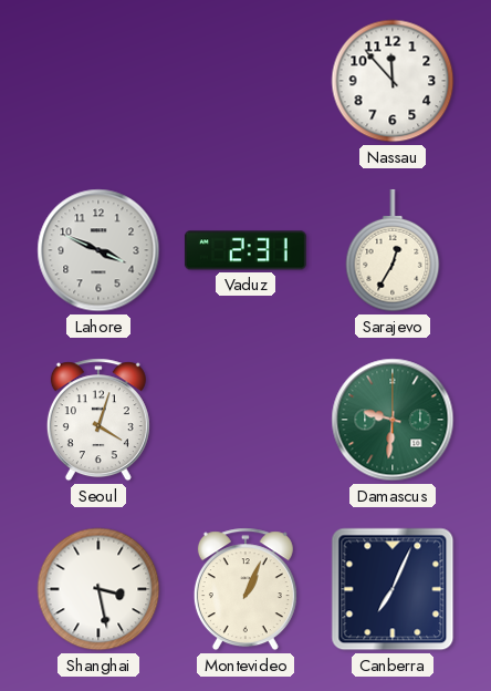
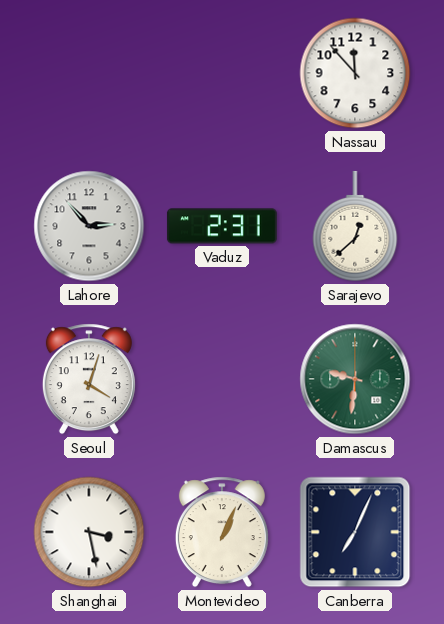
Lahore: 3:49 -> 2:53 (89, 226)
Sarajevo: 12:35 -> 12:38 (355, 226)
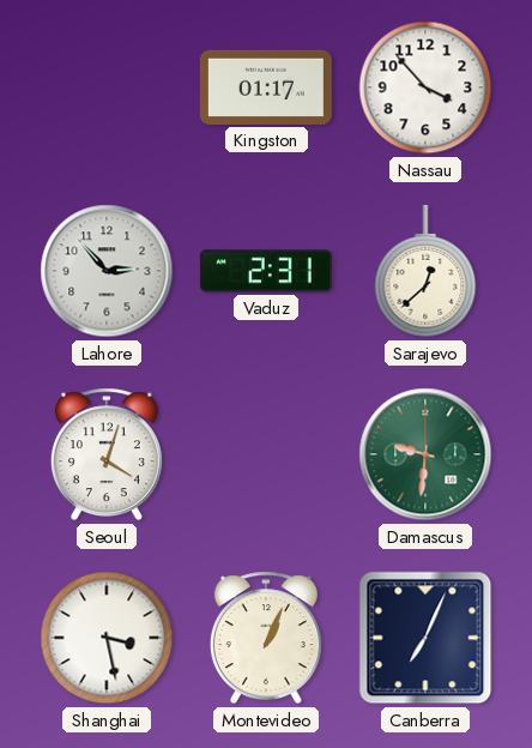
Kingston: none -> 01:17 (266, 88)
Nassau: 11:53 -> 3:53 (425, 88)
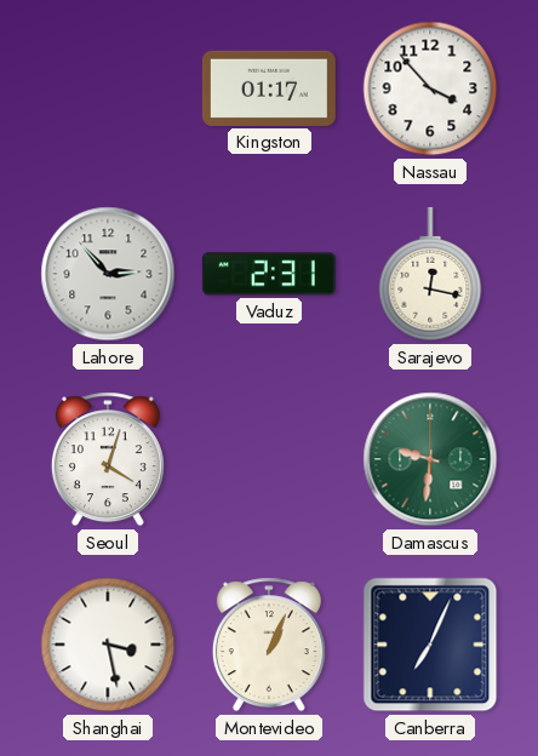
Sarajevo: 12:38 -> 12:17 (430, 274)
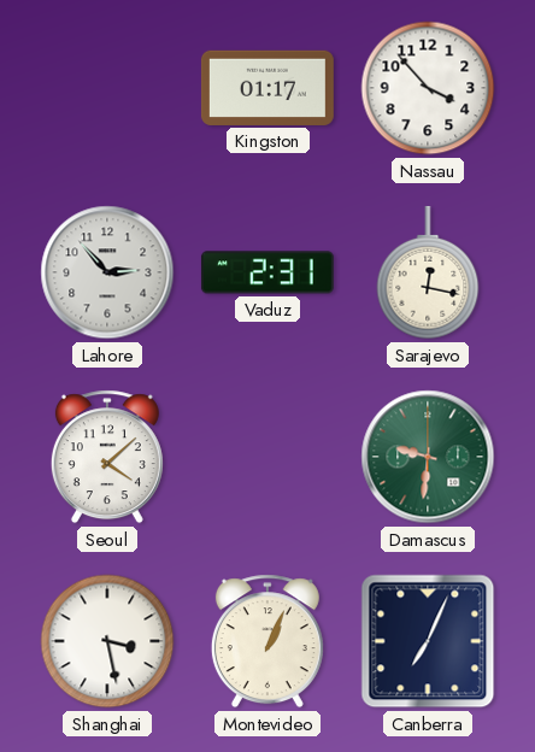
Seoul: 4:03 -> 4:08 (107, 457)
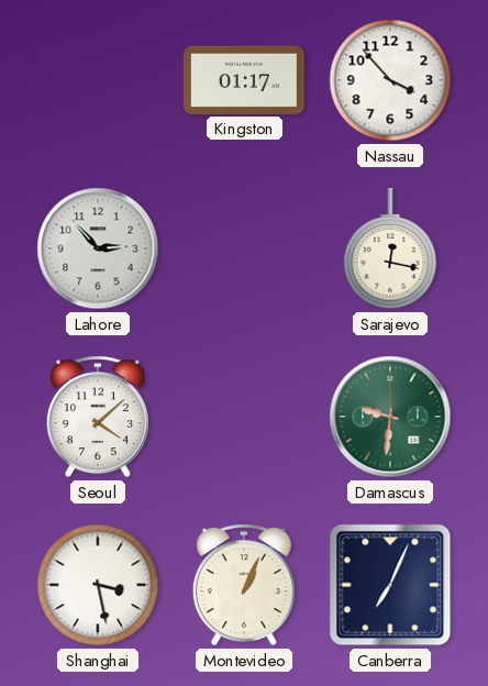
Vaduz: 2:31 -> none (267, 272)
